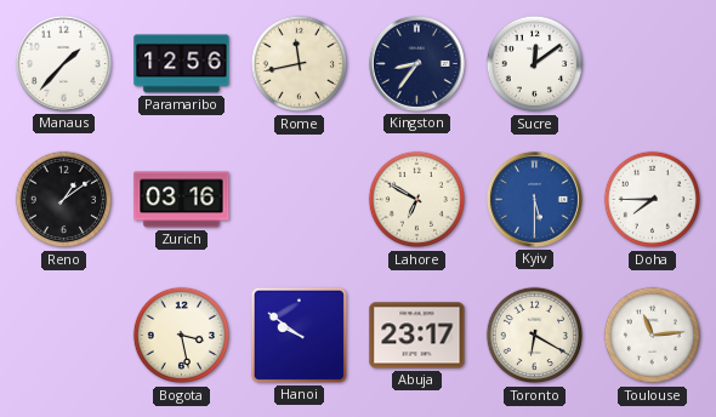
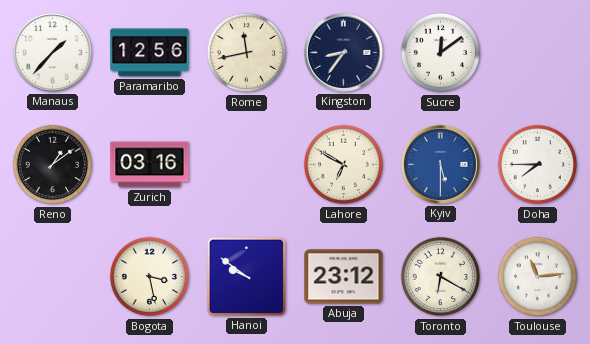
Abuja: 23:17 -> 23:12 (344, 277)
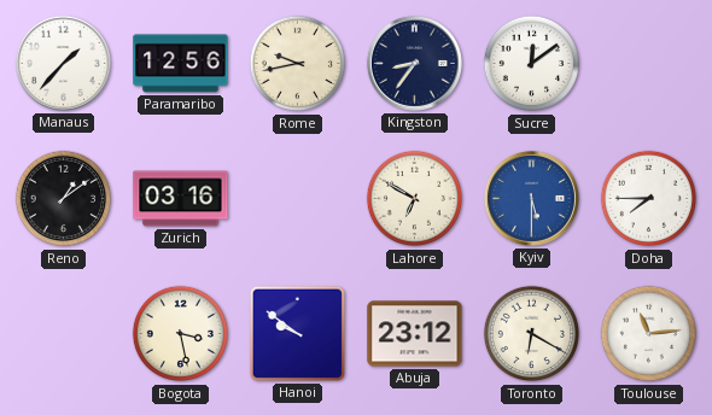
Rome: 11:43 -> 9:43 (298, 64)
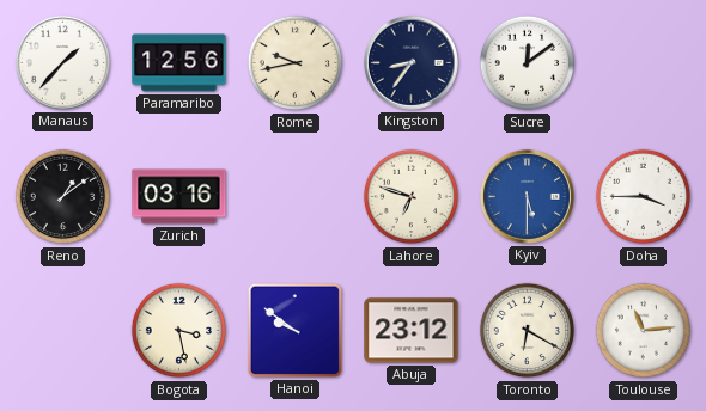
Lahore: 6:50 -> 6:48 (412, 197)
Doha: 7:45 -> 3:45 (644, 197)
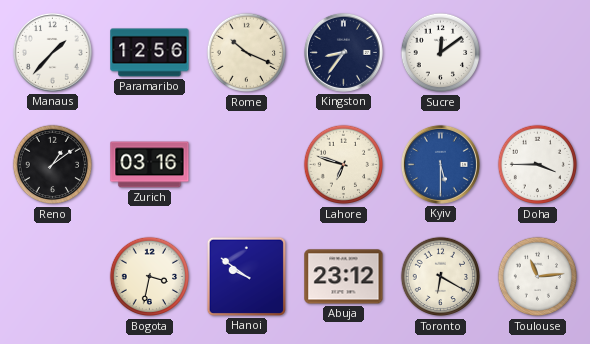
Rome: 9:43 -> 10:19 (247, 53)
Bogota: 3:28 -> 3:32 (150, 277)
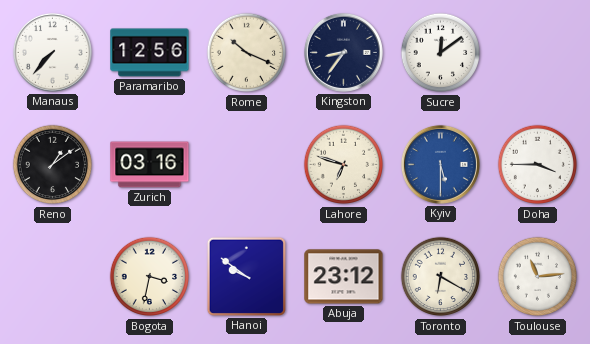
Manaus: 1:37 -> 7:37 (52, 52)
